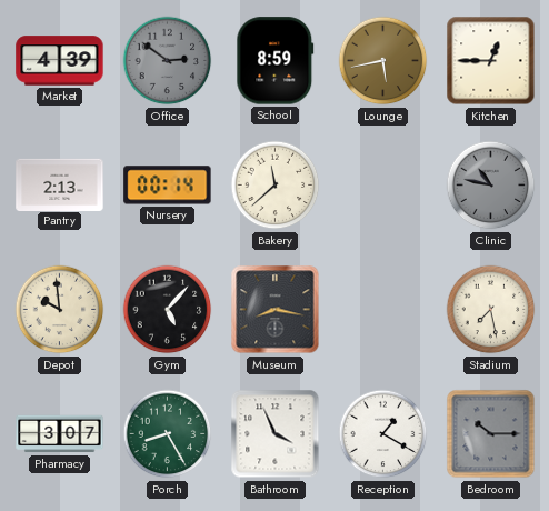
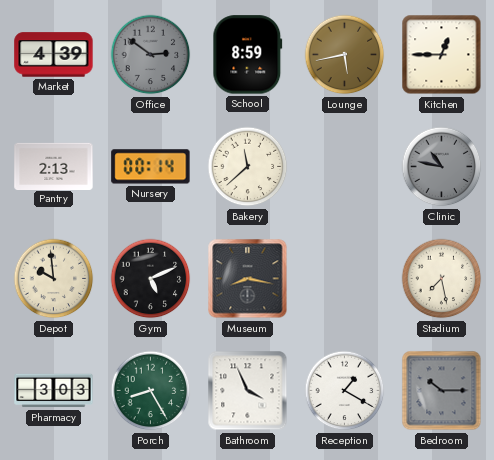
Gym: 5:07 -> 5:11 (151, 279)
Pharmacy: 3:07 -> 3:03 (54, 391)
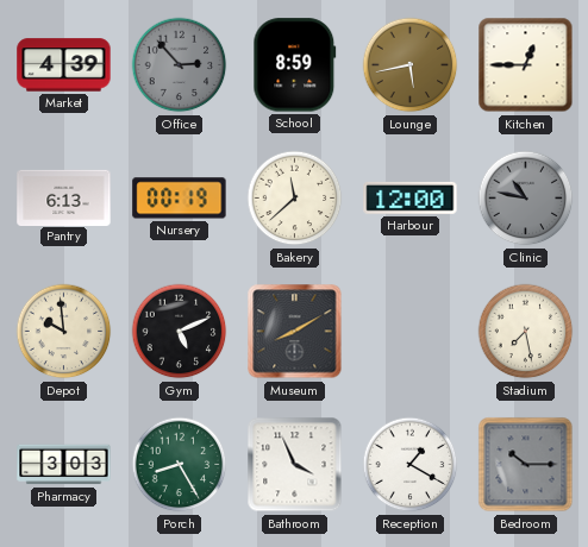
Office: 2:51 -> 2:53 (180, 65)
Pantry: 2:13 -> 6:13 (64, 197)
Nursery: 00:14 -> 00:19 (180, 199)
Harbour: none -> 12:00 (411, 197)
Museum: 8:17 -> 8:10 (295, 332)
